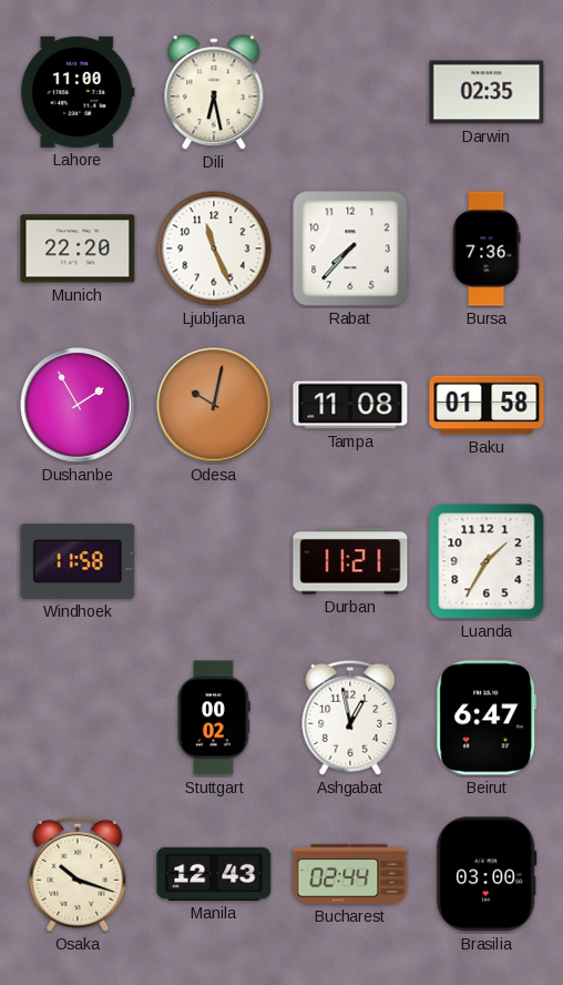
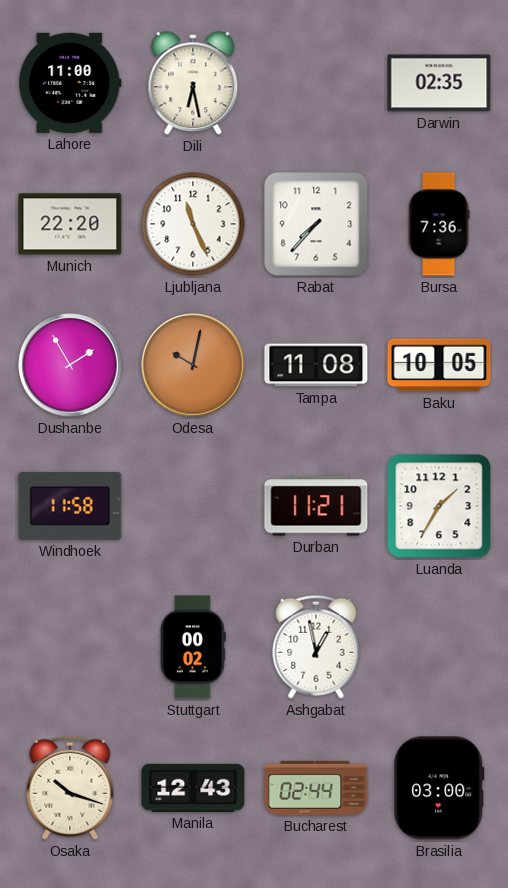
Baku: 01:58 -> 10:05 (439, 365)
Beirut: 6:47 -> none (487, 718)
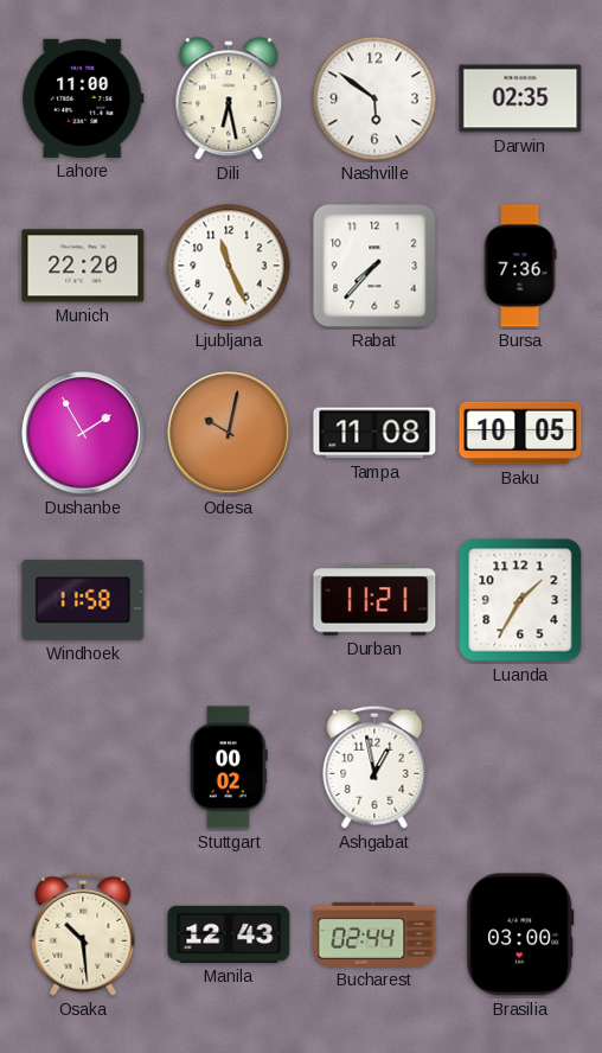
Nashville: none -> 5:51 (374, 98)
Osaka: 10:18 -> 10:29 (83, 934)
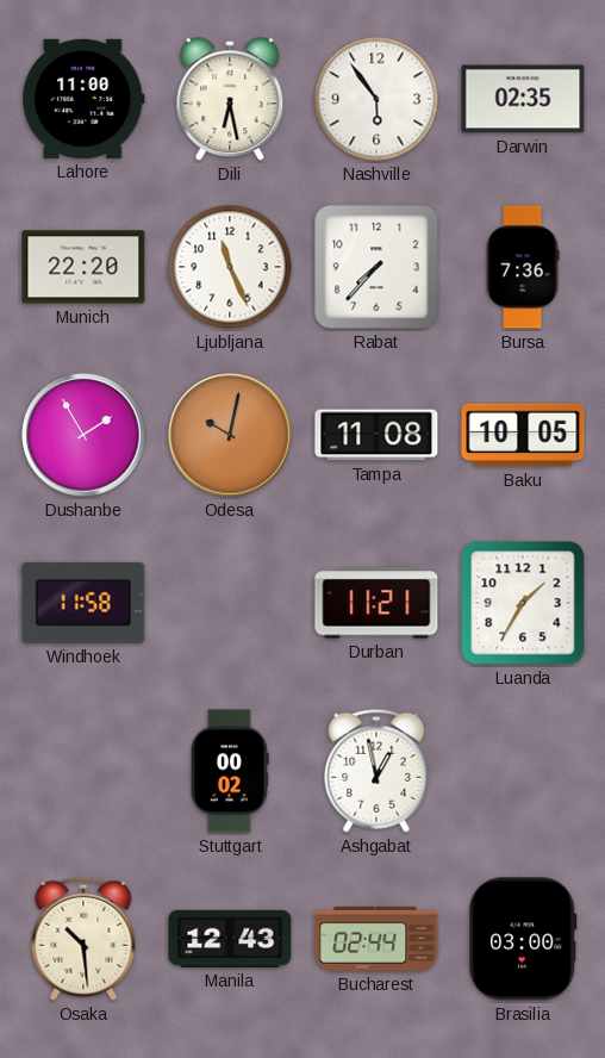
Nashville: 5:51 -> 5:54 (376, 99)
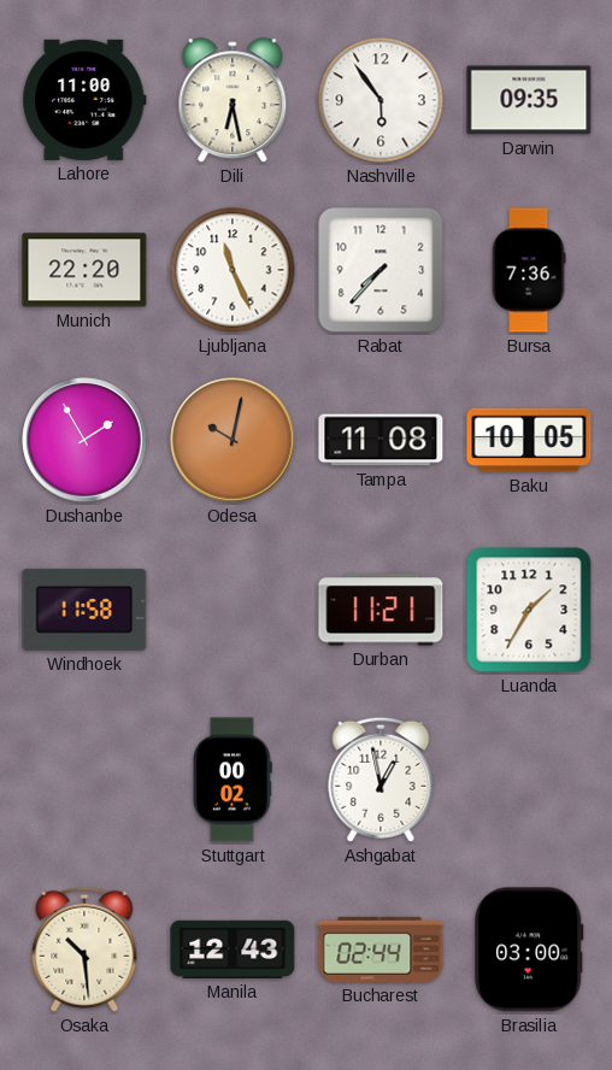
Darwin: 02:35 -> 09:35 (529, 100)
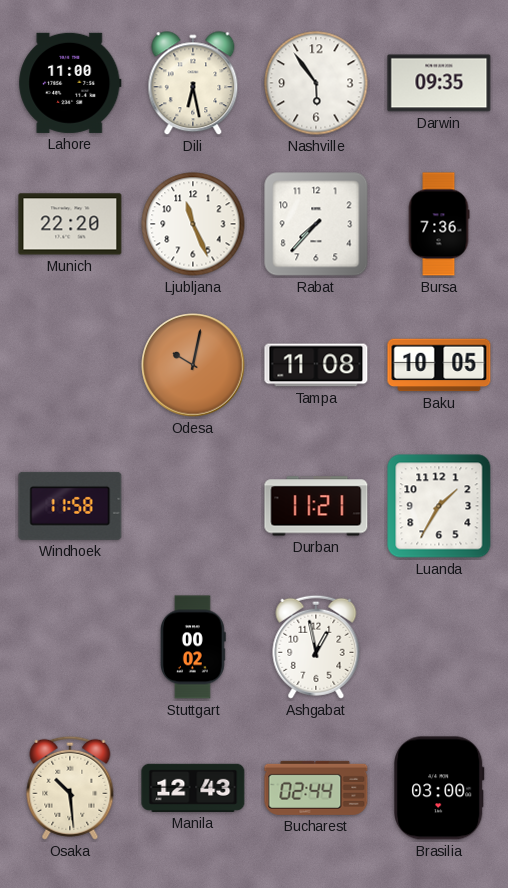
Dushanbe: 1:55 -> none (84, 440)
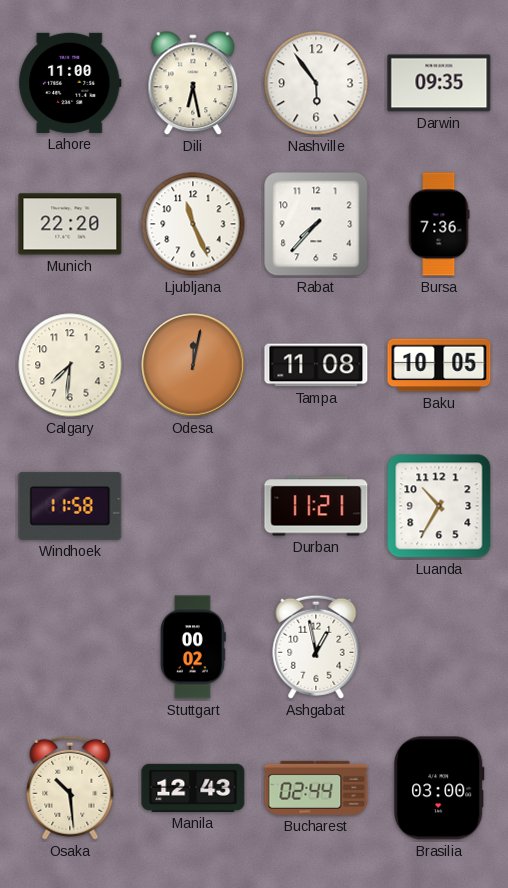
Calgary: none -> 7:31 (70, 365)
Odesa: 10:02 -> 12:02 (193, 365)
Luanda: 1:35 -> 10:35 (439, 506)
